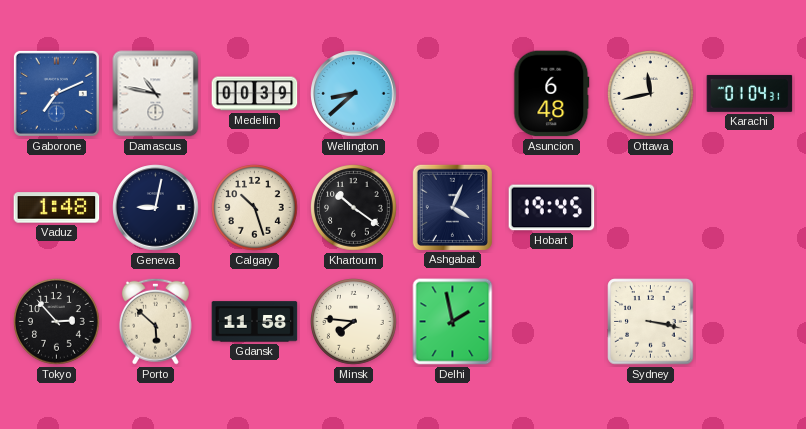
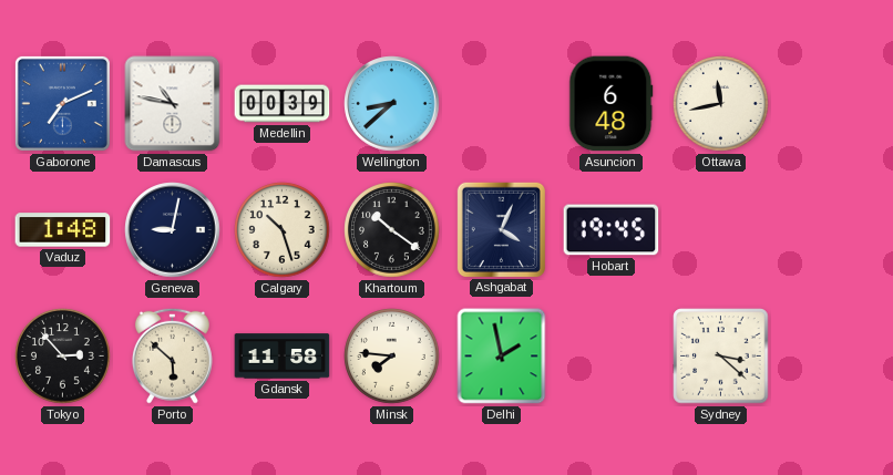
Karachi: 01:04 -> none (750, 93)
Sydney: 3:17 -> 3:22 (721, 357)
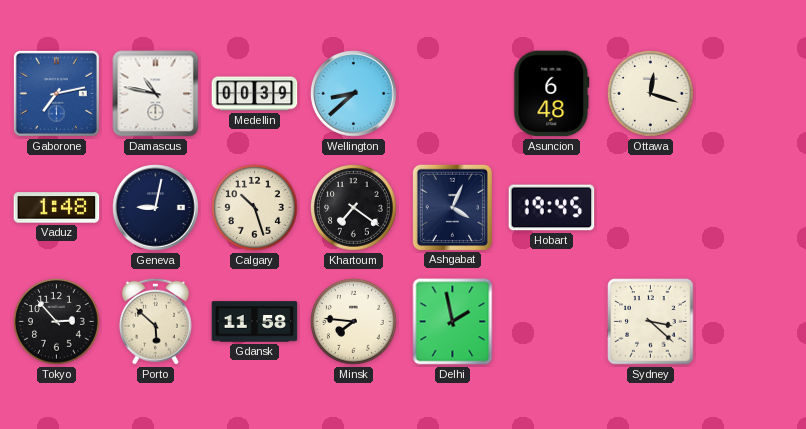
Gaborone: 7:11 -> 7:13 (56, 93)
Ottawa: 11:43 -> 12:18 (651, 94)
Khartoum: 10:21 -> 7:21 (354, 208)
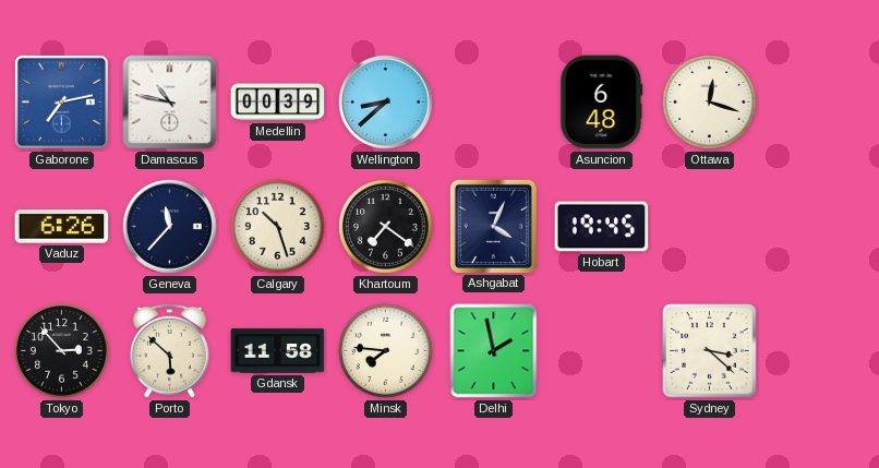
Vaduz: 1:48 -> 6:26 (62, 227)
Geneva: 9:02 -> 11:37 (170, 227)
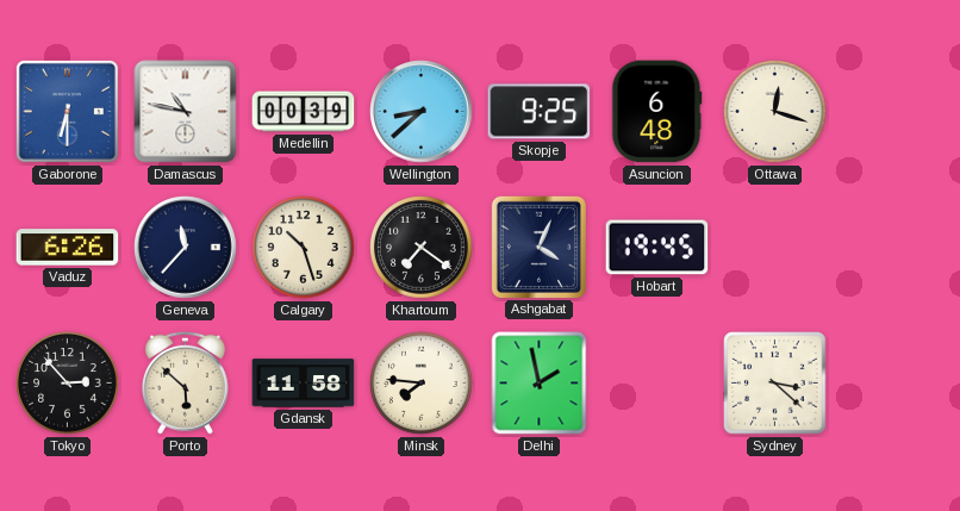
Gaborone: 7:13 -> 6:30 (67, 111)
Skopje: none -> 9:25 (540, 112)
